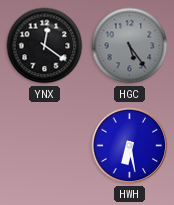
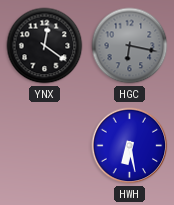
HGC: 5:24 -> 6:17 (130, 46)
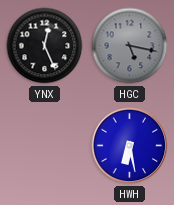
YNX: 12:21 -> 12:26 (45, 46)
HGC: 6:17 -> 5:17 (130, 46)
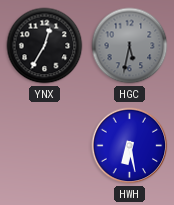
YNX: 12:26 -> 12:35 (45, 46)
HGC: 5:17 -> 5:32 (130, 46)
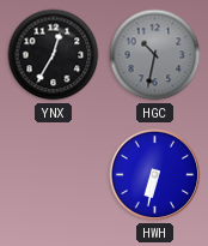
HGC: 5:32 -> 10:32 (155, 55)
HWH: 6:28 -> 6:32 (155, 175)
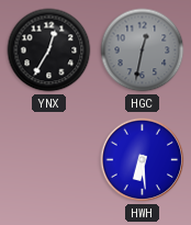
HGC: 10:32 -> 12:32 (143, 50)
HWH: 6:32 -> 6:29 (143, 160)
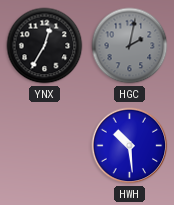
HGC: 12:32 -> 2:02 (130, 46)
HWH: 6:29 -> 10:29 (130, 146)
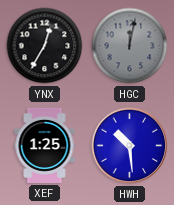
HGC: 2:02 -> 12:02 (130, 46)
XEF: none -> 1:25 (45, 145)
